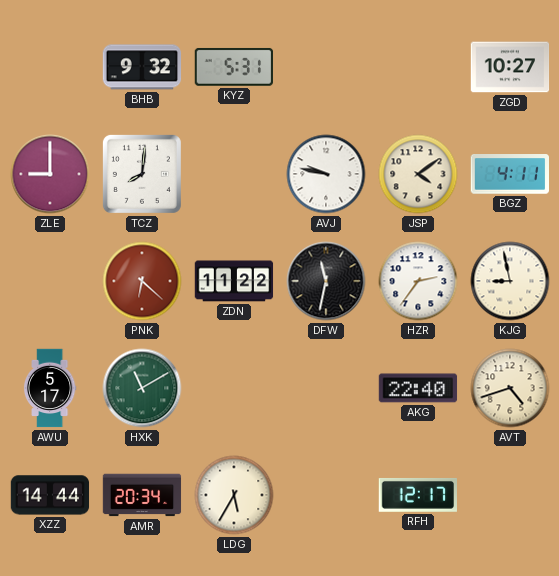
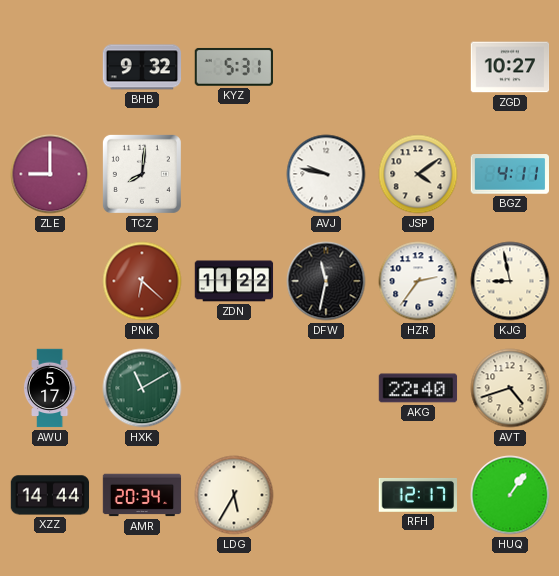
HUQ: none -> 1:06 (510, 495)
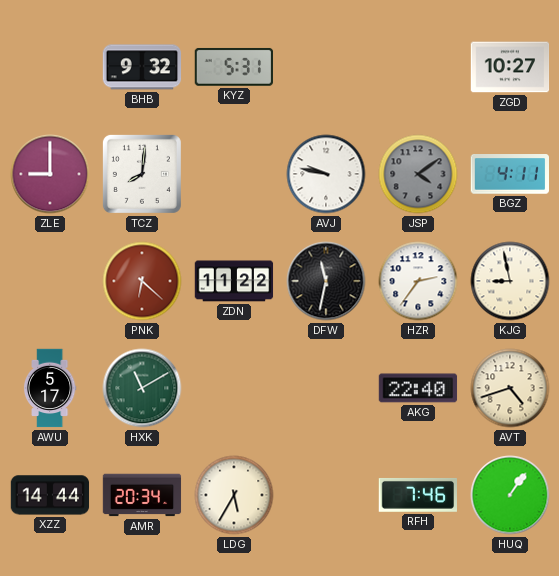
JSP dial: cream -> grey (418, 174)
RFH: 12:17 -> 7:46 (417, 495)
